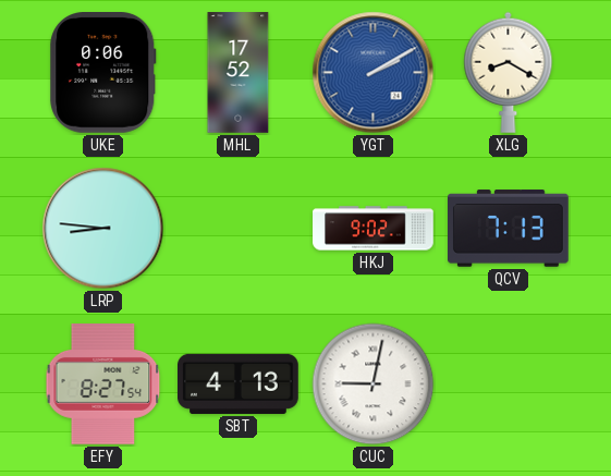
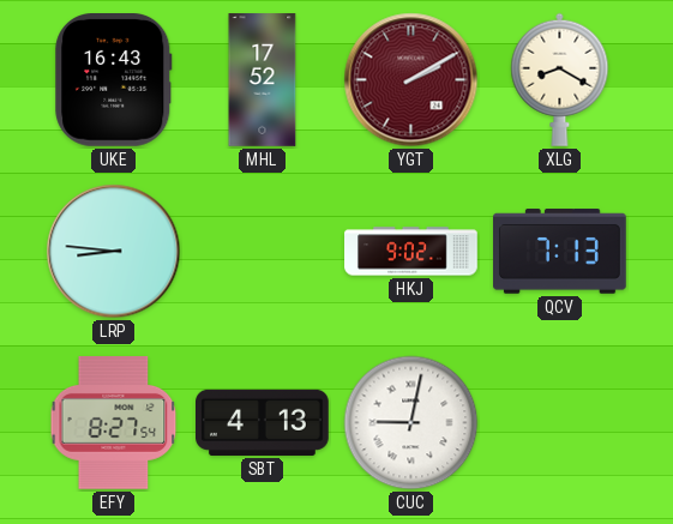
UKE: 0:06 -> 16:43 (114, 80)
YGT dial: blue -> burgundy (411, 80)
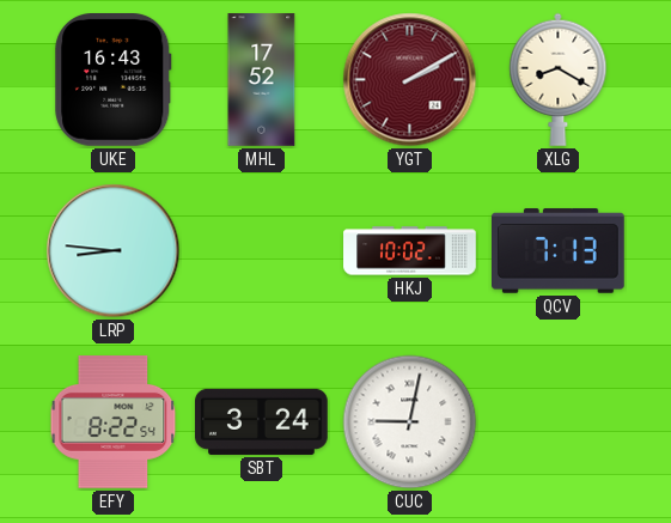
HKJ: 9:02 -> 10:02 (410, 251)
EFY: 8:27 -> 8:22 (114, 422)
SBT: 4:13 -> 3:24 (262, 421)
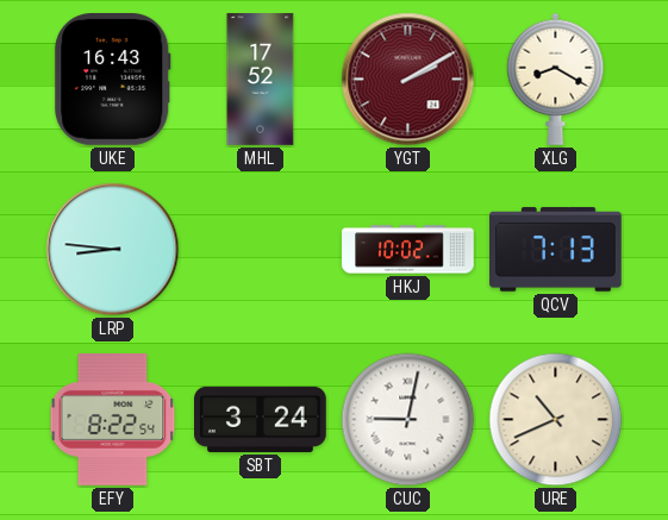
URE: none -> 10:41 (556, 420)
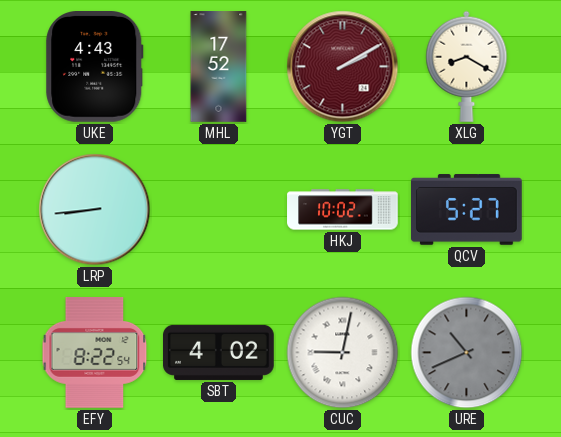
UKE: 16:43 -> 4:43 (95, 67)
LRP: 8:46 -> 8:44 (95, 210)
QCV: 7:13 -> 5:27 (467, 210)
SBT: 3:24 -> 4:02 (219, 352)
URE dial: cream -> grey (467, 353)
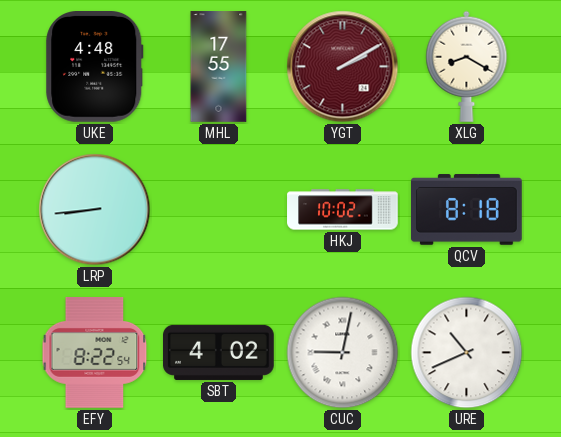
UKE: 4:43 -> 4:48 (95, 67)
MHL: 17:52 -> 17:55 (219, 67)
QCV: 5:27 -> 8:18 (467, 210)
URE dial: grey -> white (467, 353)
